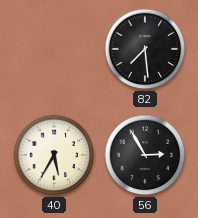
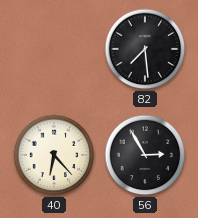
40: 5:35 -> 6:23 (54, 155)
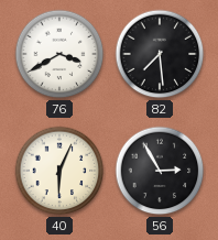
76: none -> 3:40 (59, 54)
40: 6:23 -> 6:04 (59, 171)
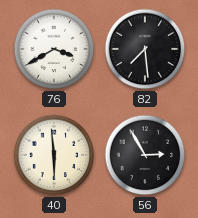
40: 6:04 -> 5:59 (54, 155)
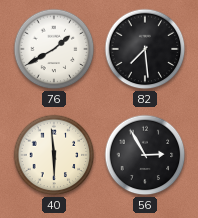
76: 3:40 -> 1:40 (54, 49)
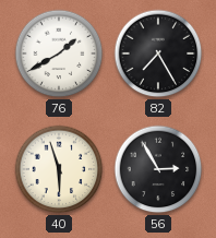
82: 7:29 -> 7:25 (158, 53)
40: 5:59 -> 5:57 (59, 169)
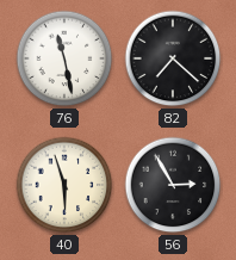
76: 1:40 -> 11:28 (64, 58)
82: 7:25 -> 7:22 (173, 58)
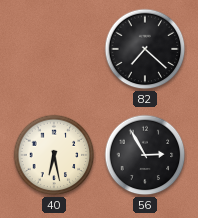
76: 11:28 -> none (64, 58)
40: 5:57 -> 6:28 (54, 155)
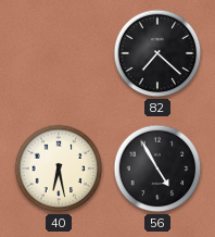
56: 2:55 -> 4:55 (157, 169)
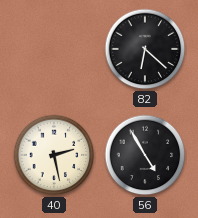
82: 7:22 -> 6:22 (145, 49)
40: 6:28 -> 2:28 (54, 155)
